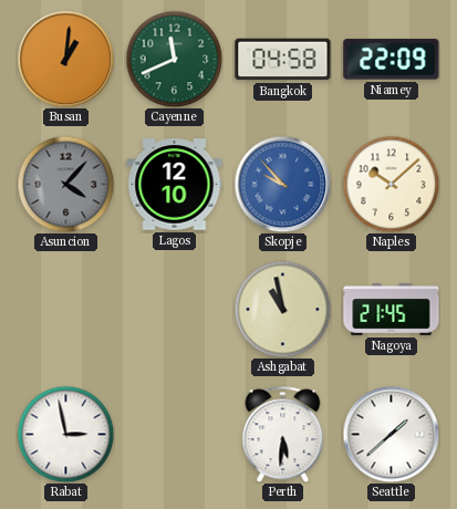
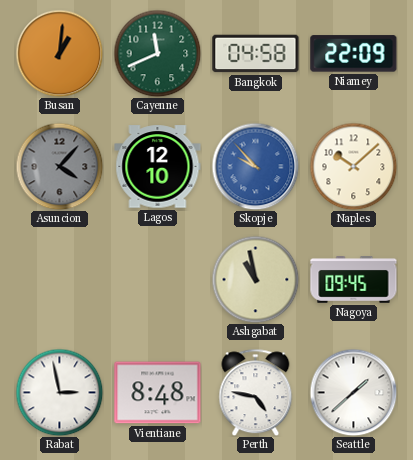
Nagoya: 21:45 -> 09:45 (354, 280)
Vientiane: none -> 8:48 (158, 393)
Perth: 5:31 -> 4:47 (256, 392)
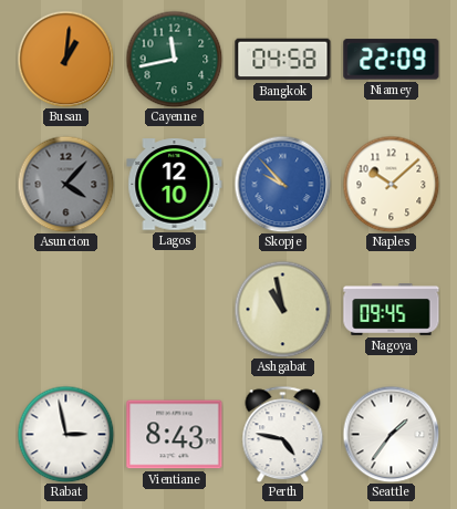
Cayenne: 11:41 -> 11:43 (174, 59)
Vientiane: 8:48 -> 8:43 (175, 435)
Seattle: 1:38 -> 1:36 (391, 434)
